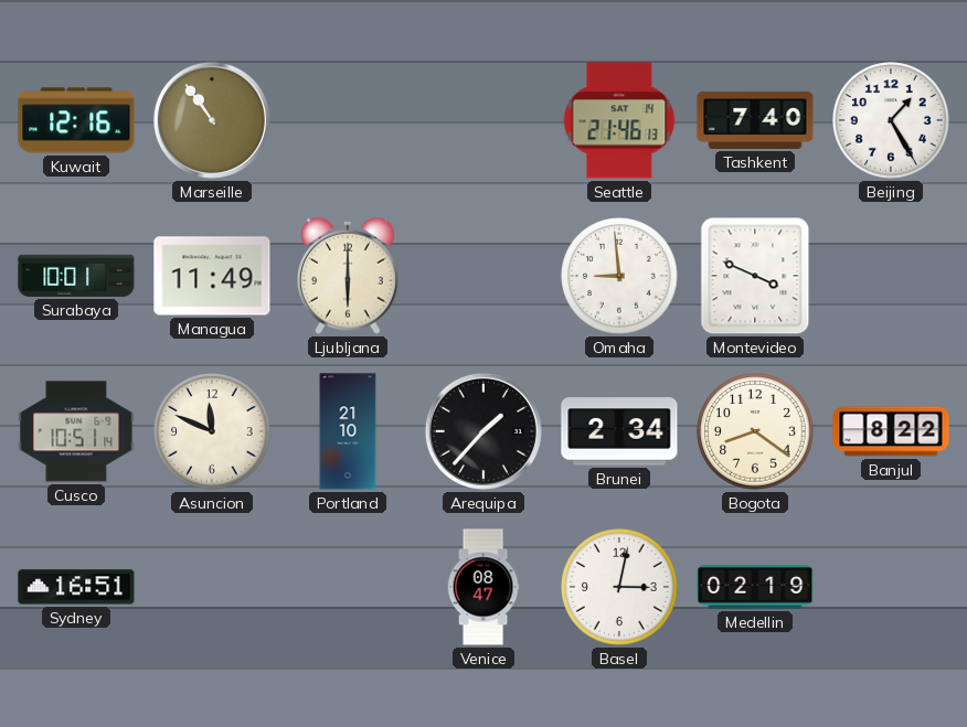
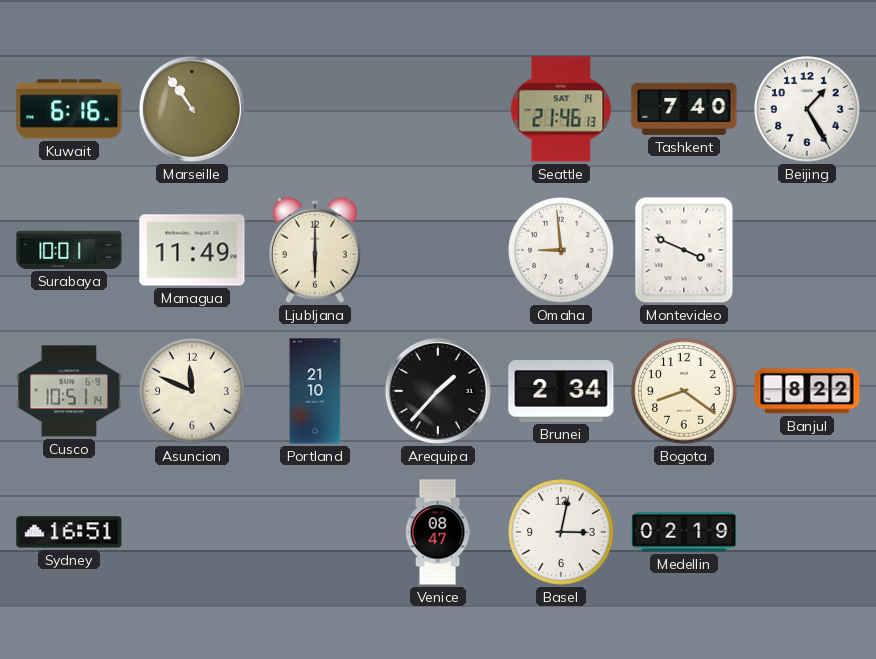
Kuwait: 12:16 -> 6:16 (69, 109)
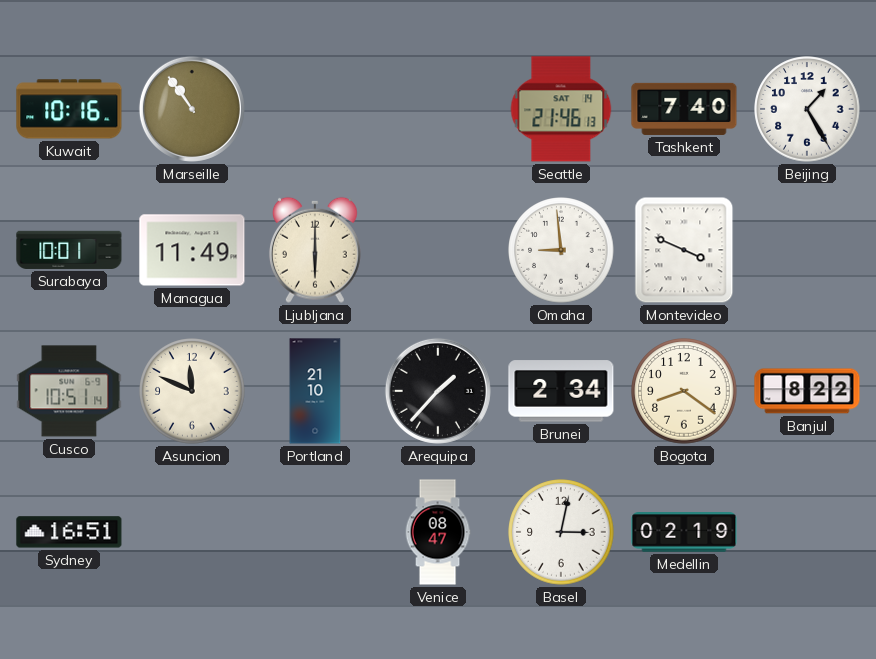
Kuwait: 6:16 -> 10:16 (69, 109)
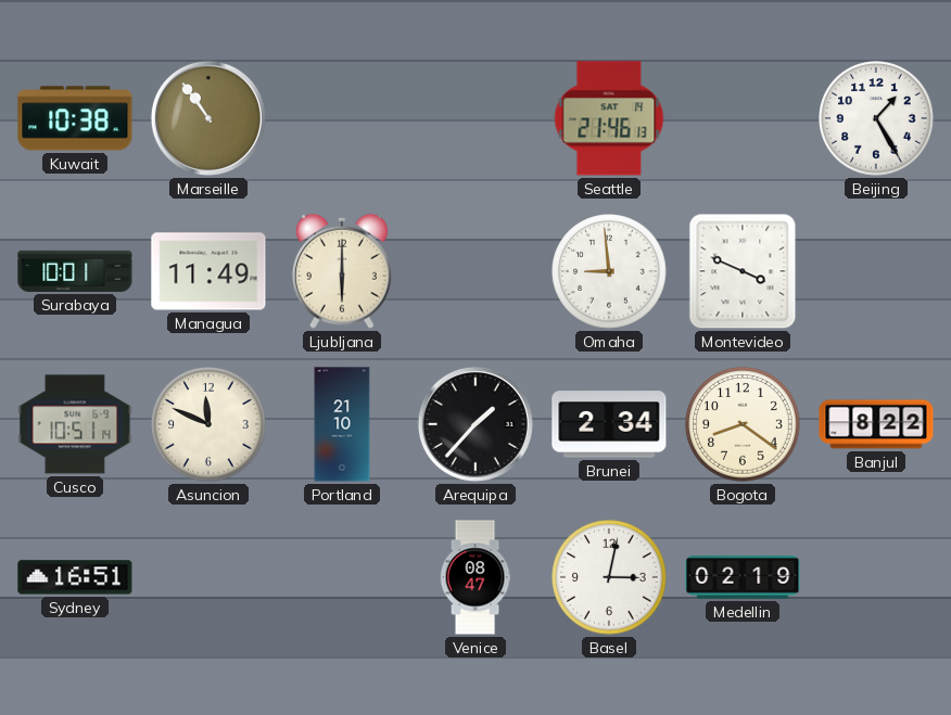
Kuwait: 10:16 -> 10:38 (75, 118)
Tashkent: 7:40 -> none (684, 109)
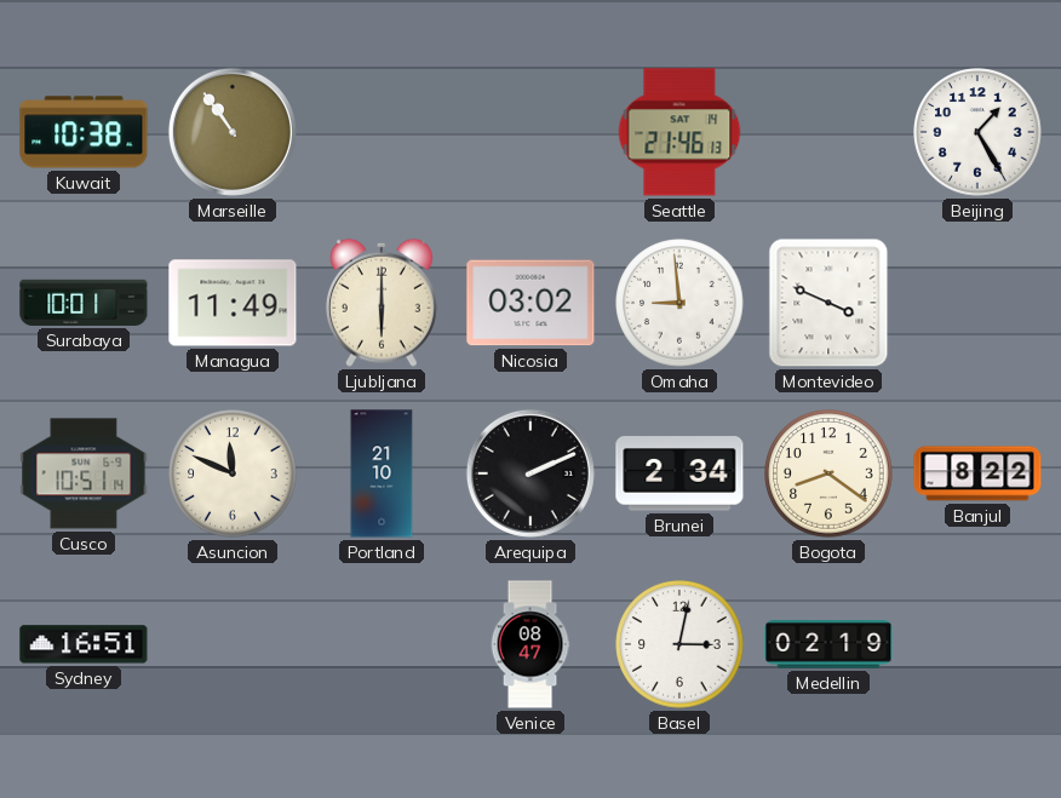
Nicosia: none -> 03:02 (530, 303)
Arequipa: 1:37 -> 2:11 (530, 473)
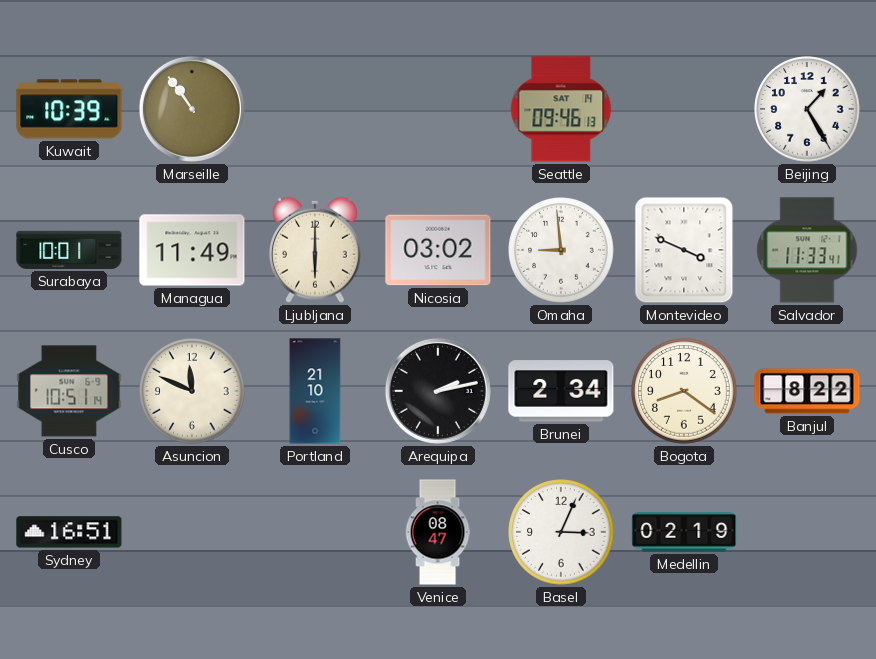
Kuwait: 10:38 -> 10:39 (69, 109)
Seattle: 21:46 -> 09:46 (561, 109)
Salvador: none -> 11:33 (807, 250)
Arequipa: 2:11 -> 2:13 (438, 391)
Basel: 3:02 -> 3:04 (561, 532)
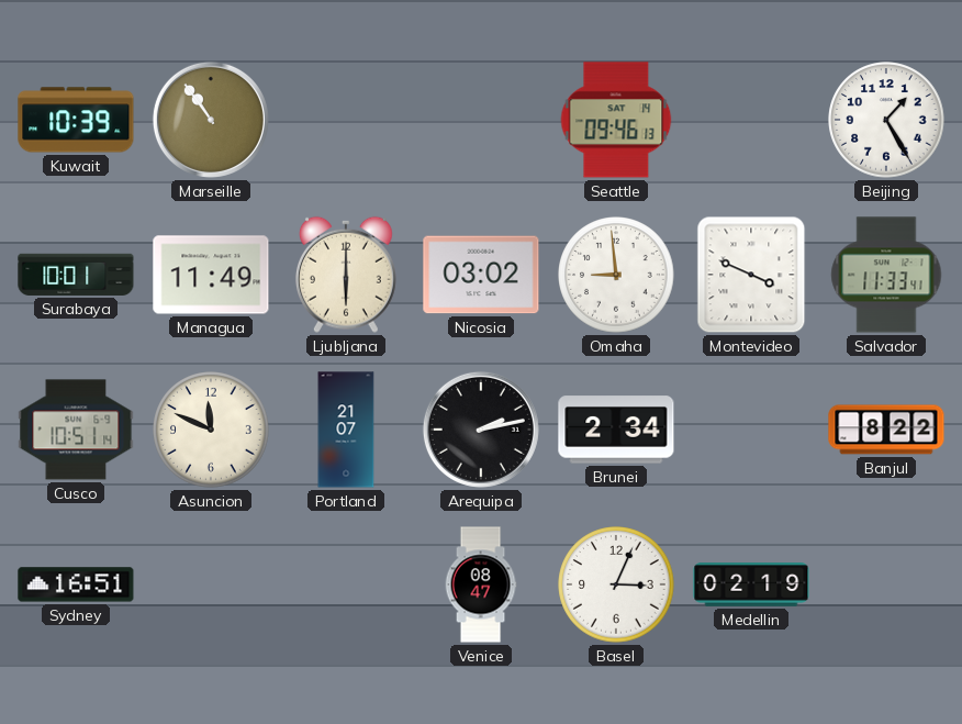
Portland: 21:10 -> 21:07 (346, 430)
Bogota: 8:21 -> none (684, 391)
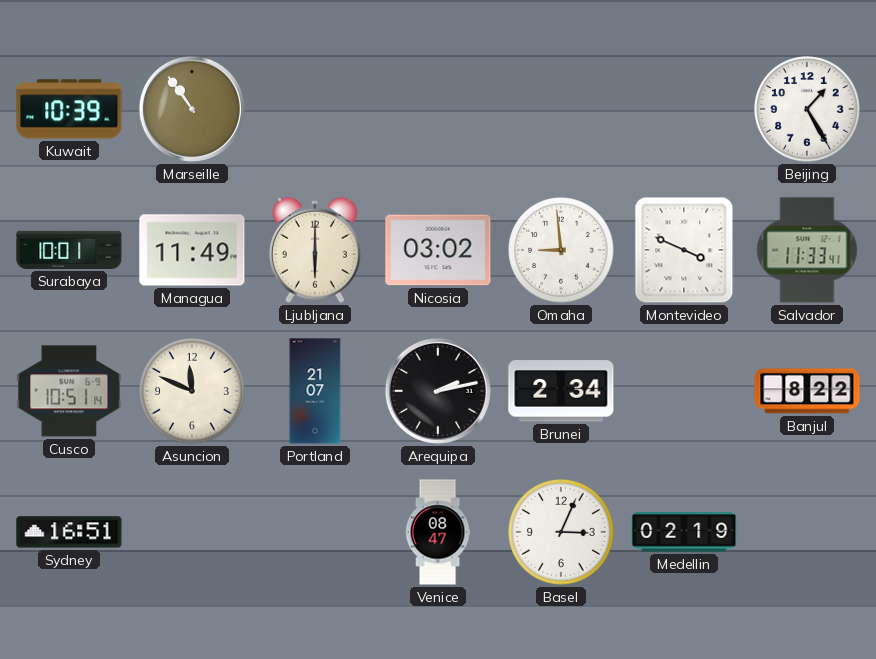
Seattle: 09:46 -> none (616, 120)
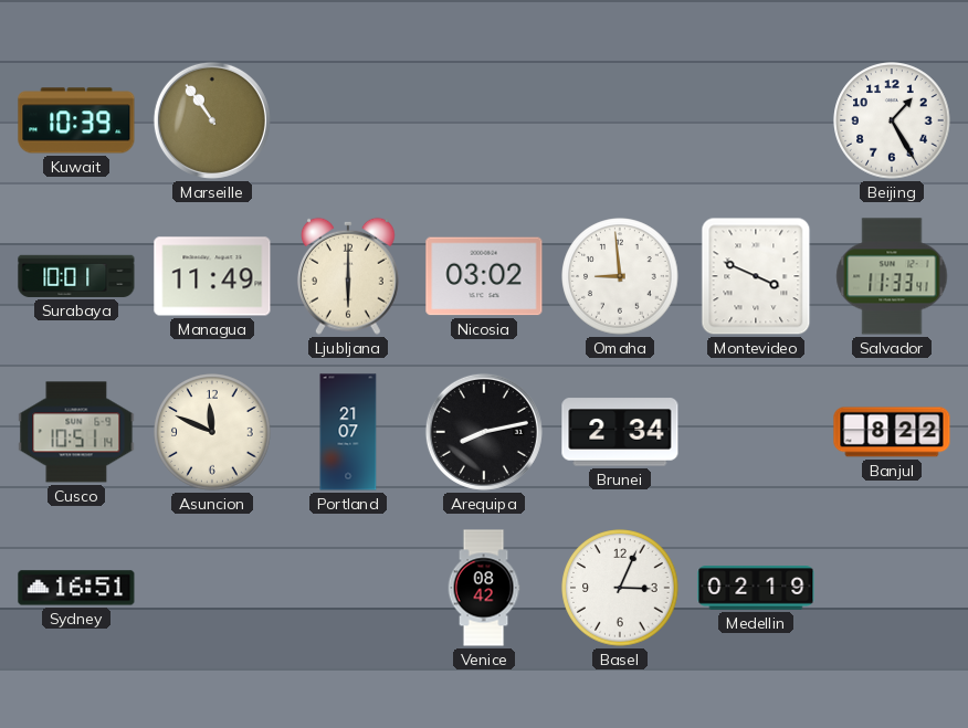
Arequipa: 2:13 -> 8:13 (484, 432)
Venice: 08:47 -> 08:42 (484, 588)
